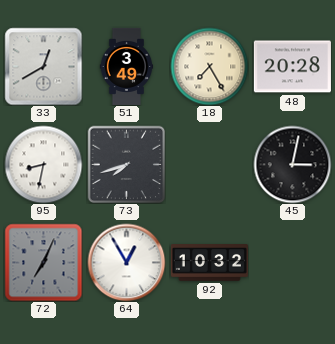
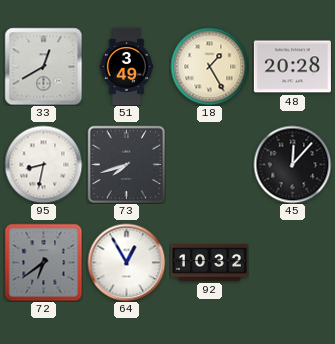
18: 7:25 -> 1:25 (209, 66)
45: 3:02 -> 12:07 (292, 164)
72: 7:04 -> 6:39 (43, 262)
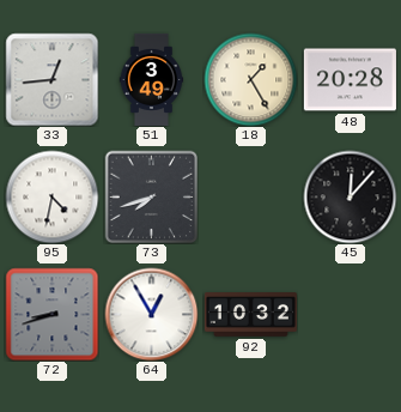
33: 12:40 -> 12:44 (51, 79)
95: 8:32 -> 4:32 (51, 196)
72: 6:39 -> 8:42 (51, 314)
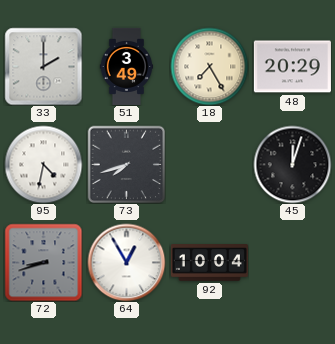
33: 12:44 -> 2:00 (43, 66)
18: 1:25 -> 7:25 (209, 66)
48: 20:28 -> 20:29 (292, 67)
45: 12:07 -> 12:03 (292, 164)
92: 10:32 -> 10:04 (209, 263)
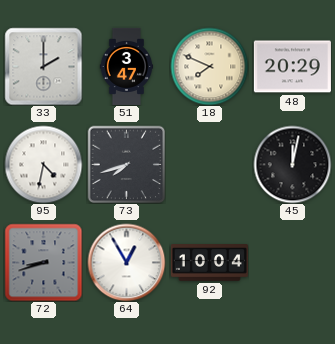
51: 3:49 -> 3:47 (127, 66)
18: 7:25 -> 7:49 (209, 66)
45: 12:03 -> 12:02 (292, 164)
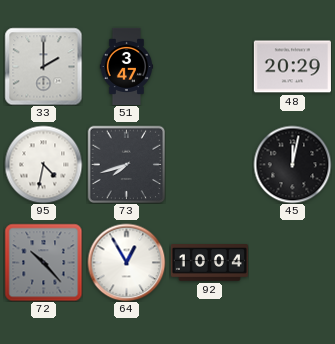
18: 7:49 -> none (209, 66)
72: 8:42 -> 10:23 (43, 262)
